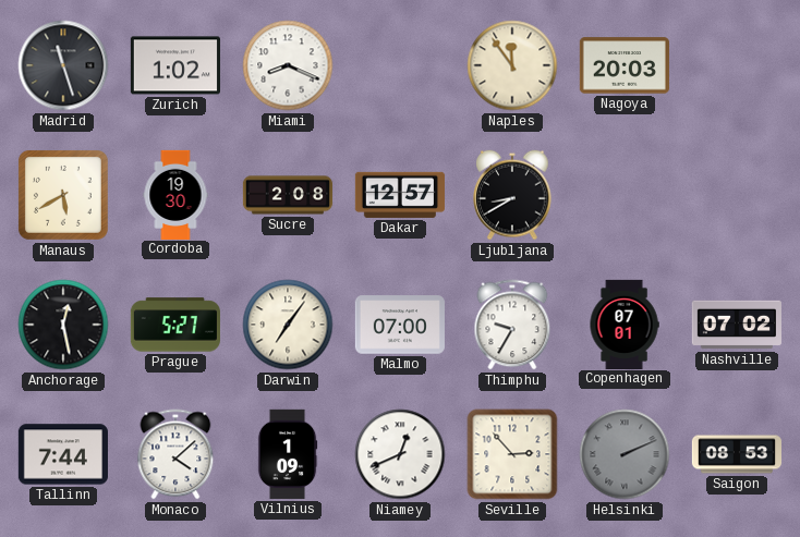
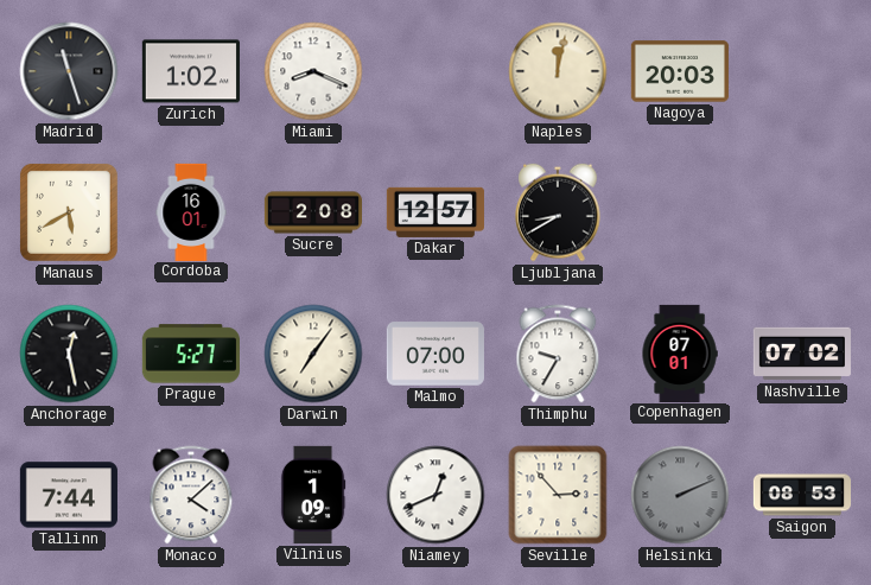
Naples: 11:54 -> 12:02 (558, 71)
Cordoba: 19:30 -> 16:01 (191, 211)
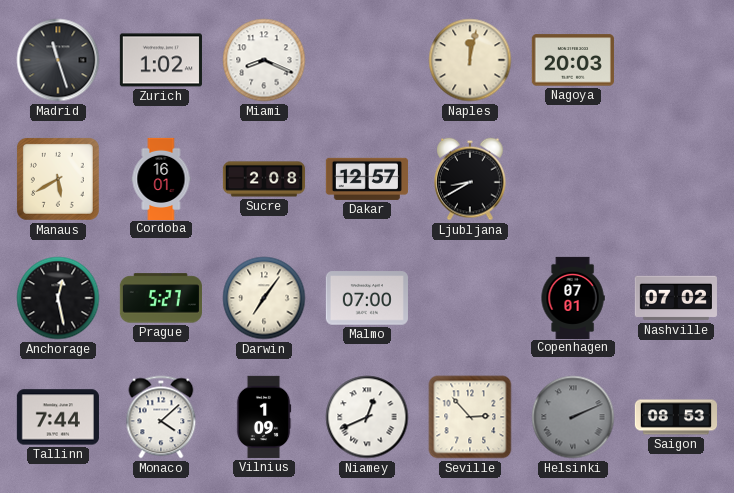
Thimphu: 9:35 -> none (558, 354)
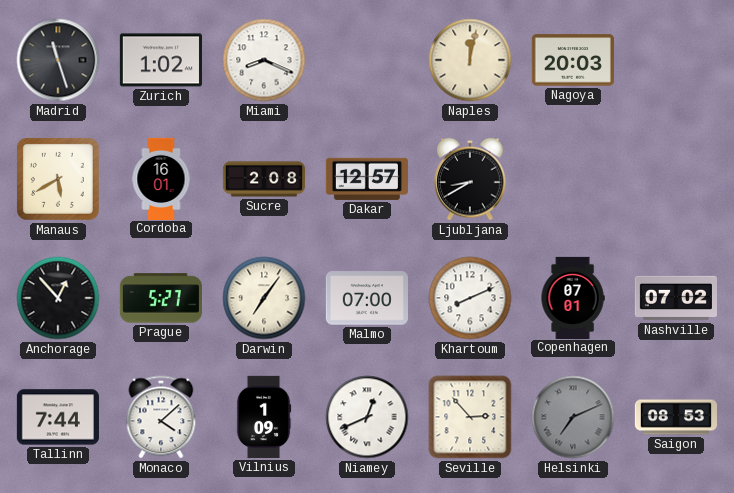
Anchorage: 12:28 -> 12:53 (58, 298)
Khartoum: none -> 8:11 (470, 298)
Helsinki: 2:11 -> 7:11 (573, 417)
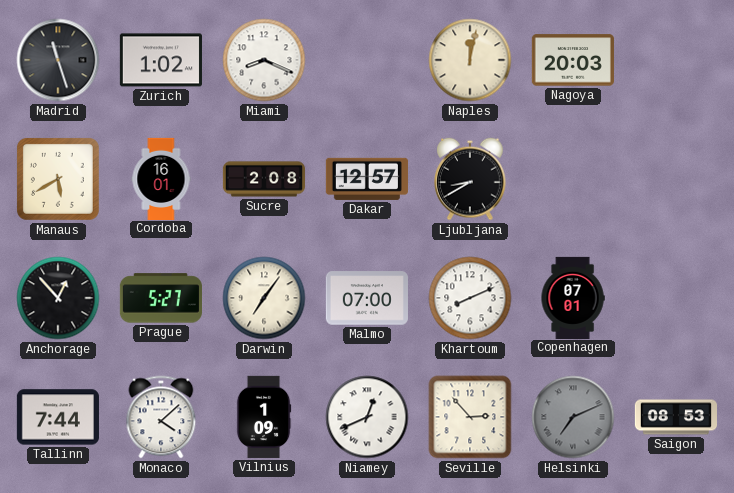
Nashville: 07:02 -> none (676, 298)
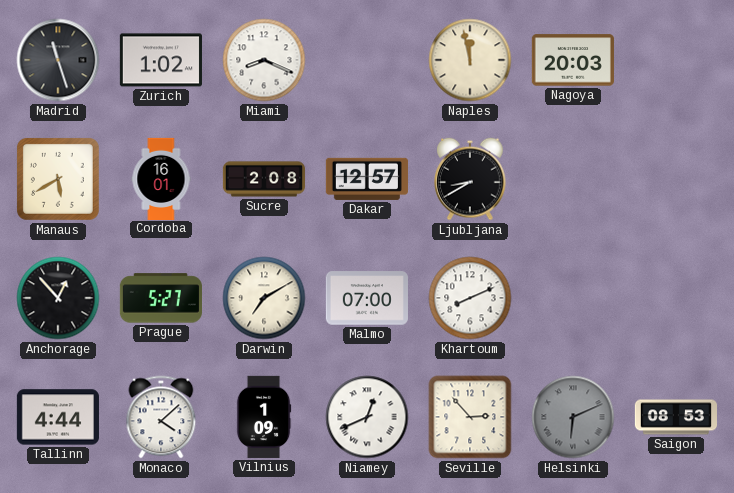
Naples: 12:02 -> 11:58 (470, 60)
Darwin: 7:06 -> 7:10 (264, 298)
Copenhagen: 07:01 -> none (573, 297)
Tallinn: 7:44 -> 4:44 (58, 417)
Helsinki: 7:11 -> 6:11 (573, 417)
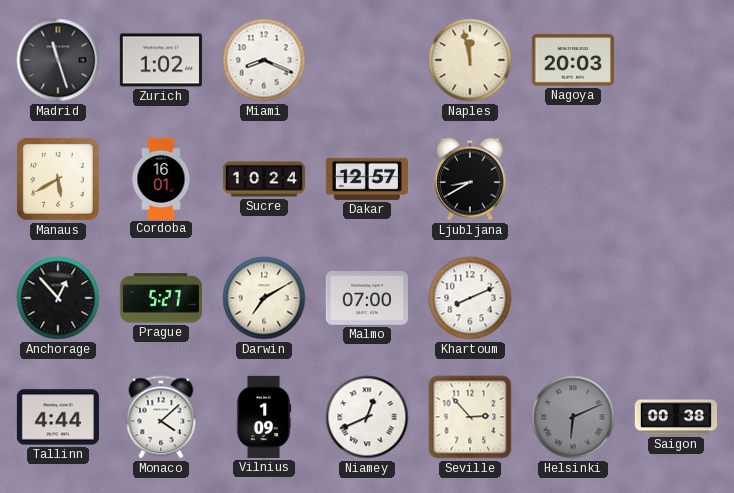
Sucre: 2:08 -> 10:24 (263, 179)
Saigon: 08:53 -> 00:38 (675, 417)
